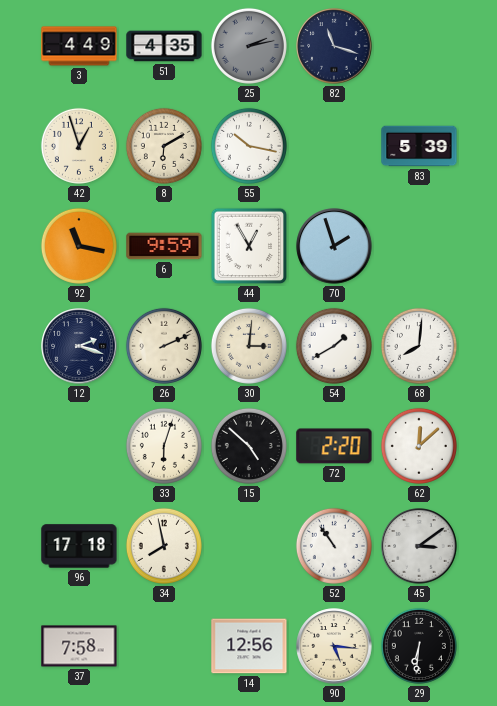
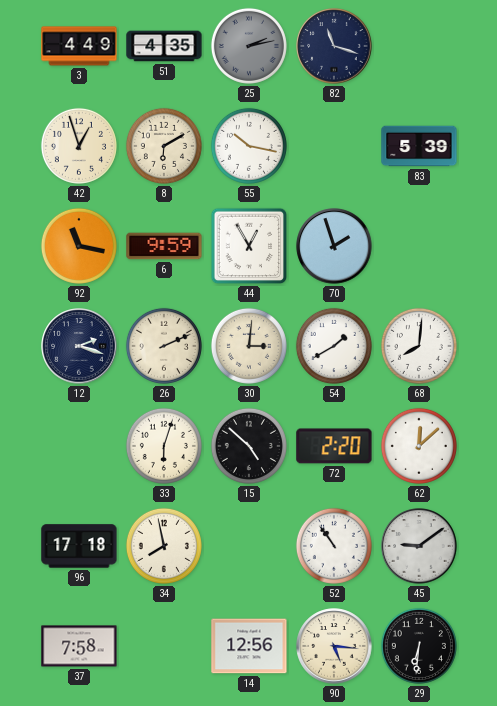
45: 3:09 -> 9:09 (419, 546)
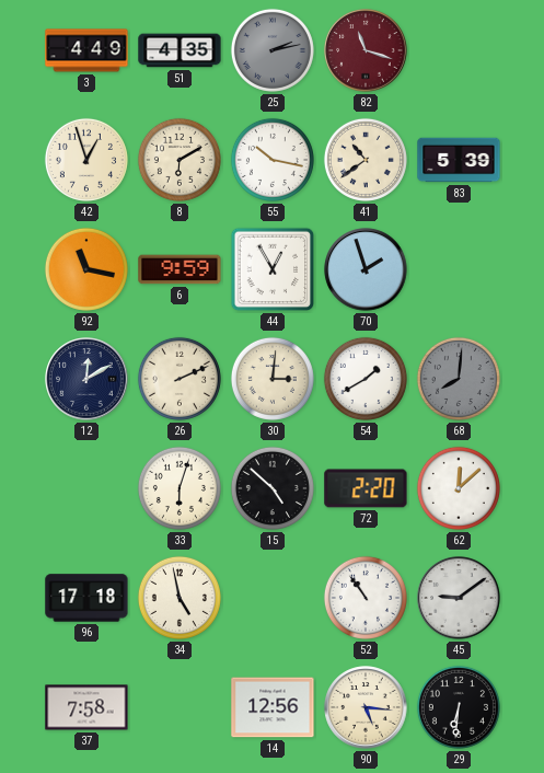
82 dial: navy -> burgundy (366, 50)
41: none -> 10:39 (366, 160)
12: 2:18 -> 12:10 (86, 379)
68 dial: white -> grey (459, 379)
34: 7:58 -> 4:58 (180, 598)
